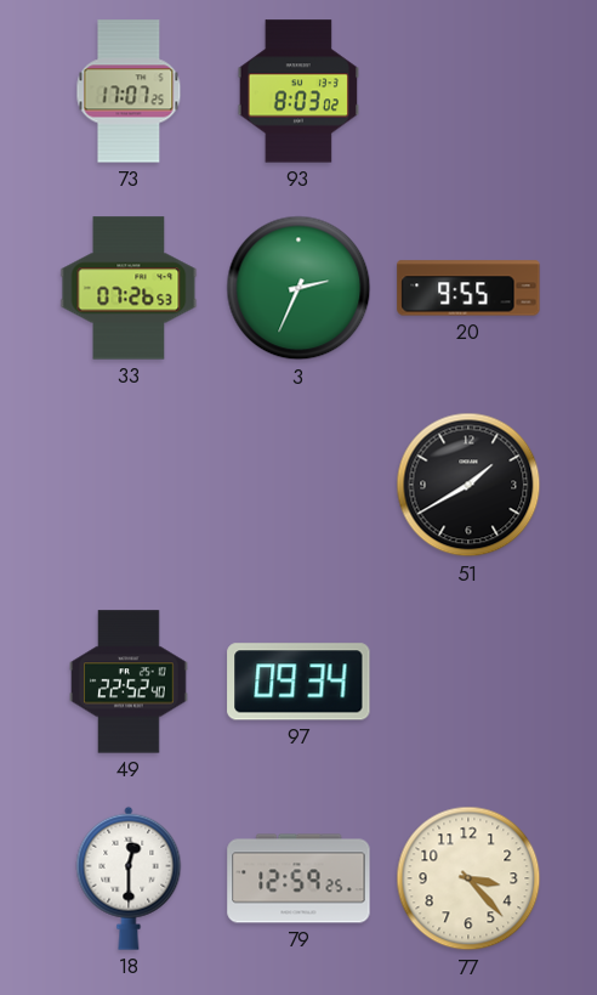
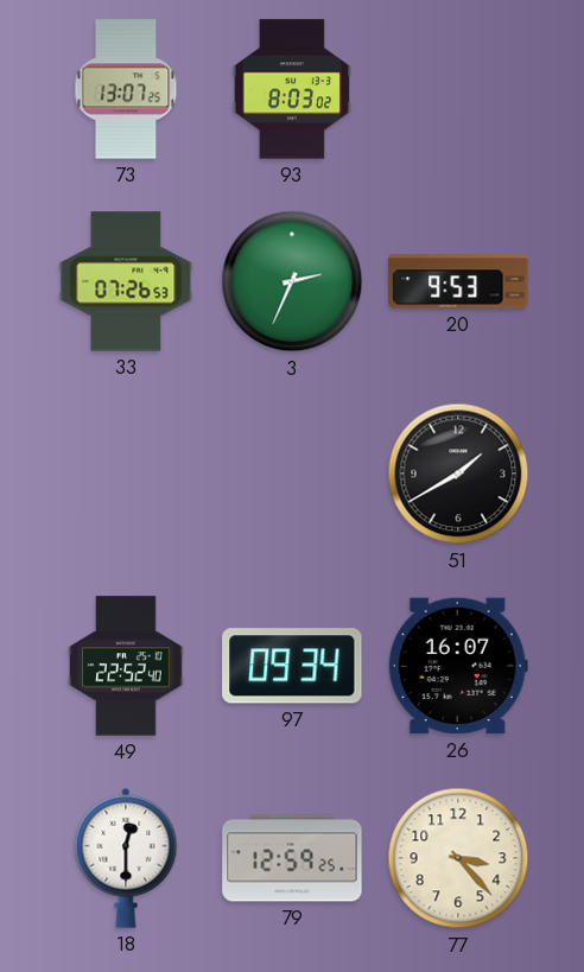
73: 17:07 -> 13:07 (126, 89)
20: 9:55 -> 9:53 (458, 281)
26: none -> 16:07 (458, 666)
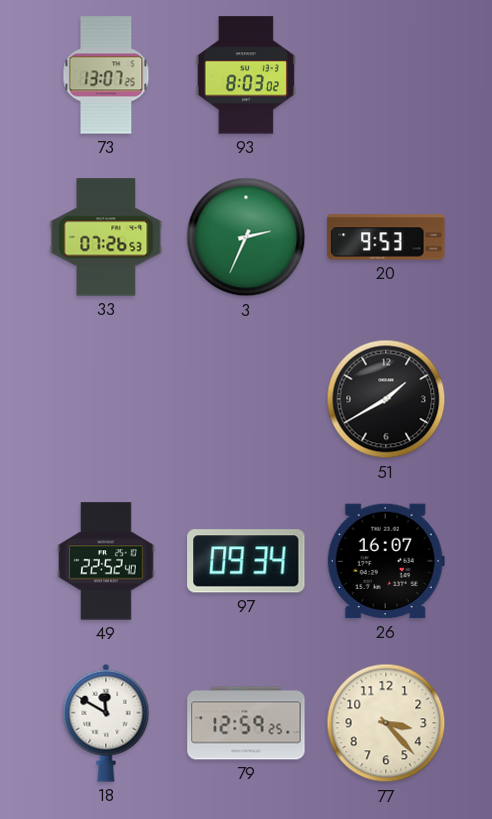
18: 12:30 -> 11:50 (106, 723)
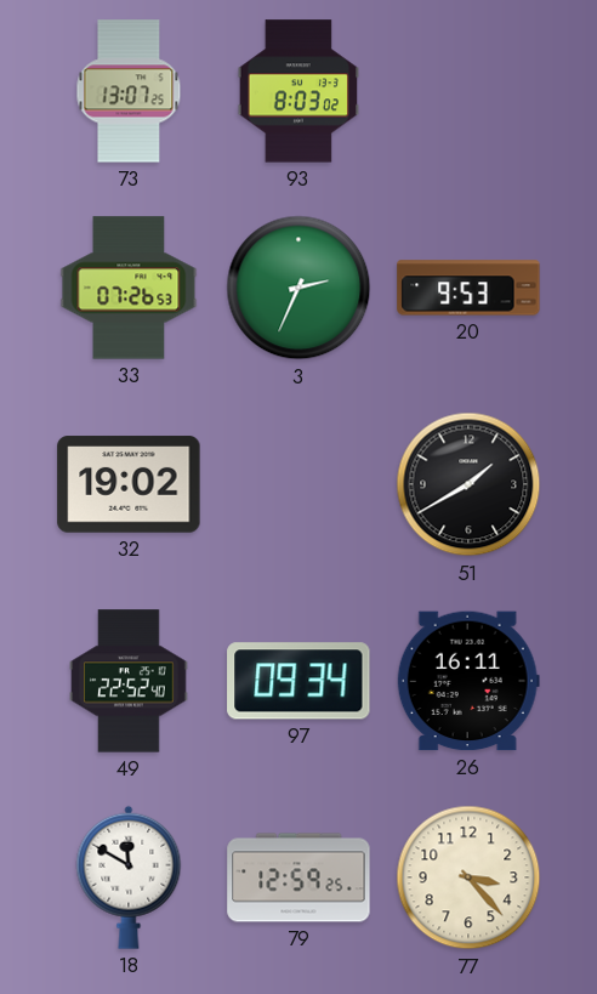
32: none -> 19:02 (129, 484)
26: 16:07 -> 16:11 (468, 681)
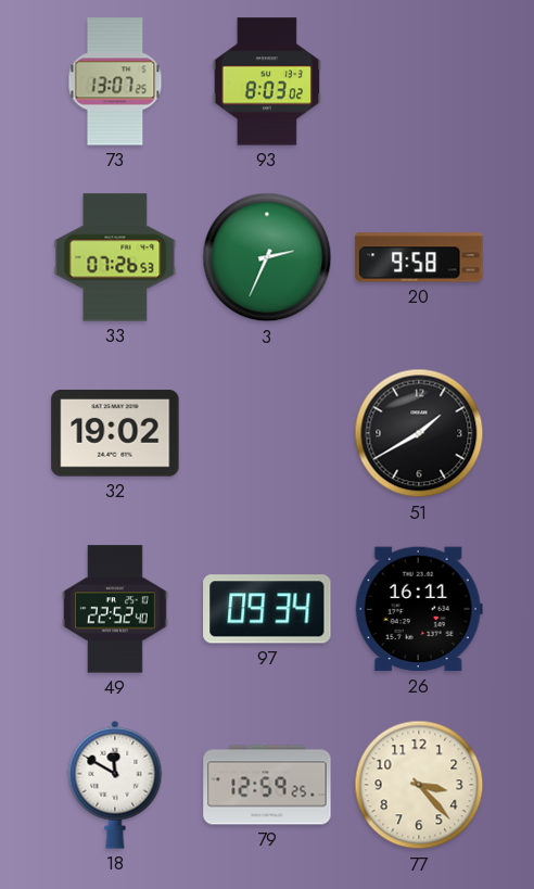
20: 9:53 -> 9:58 (419, 257)
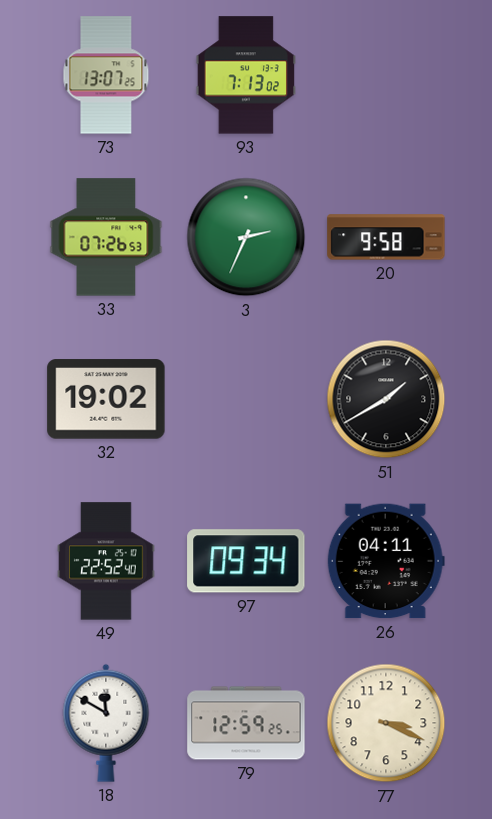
93: 8:03 -> 7:13 (245, 75)
26: 16:11 -> 04:11 (386, 561)
77: 3:23 -> 3:19 (386, 723)
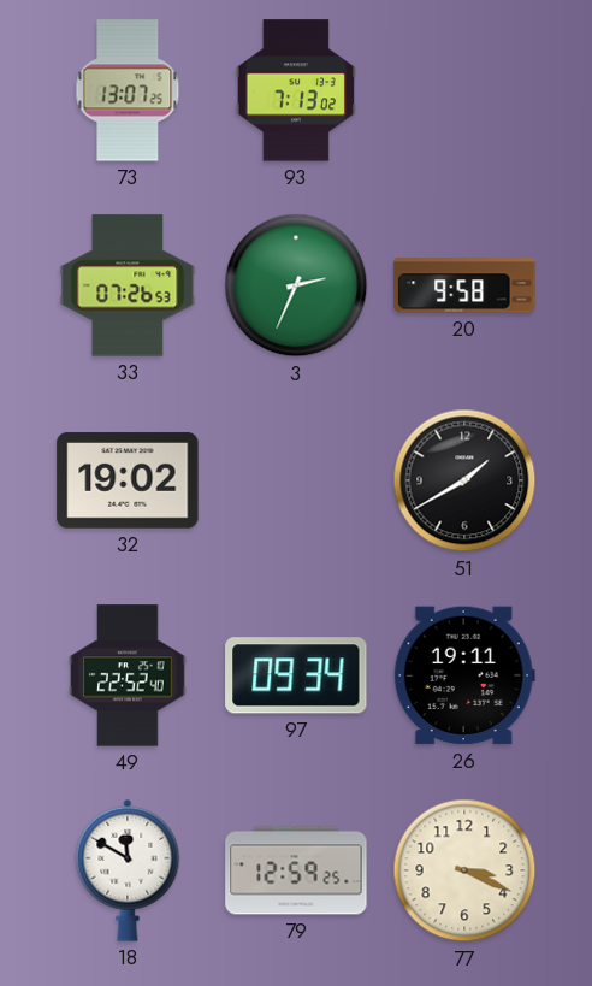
26: 04:11 -> 19:11 (464, 675)
